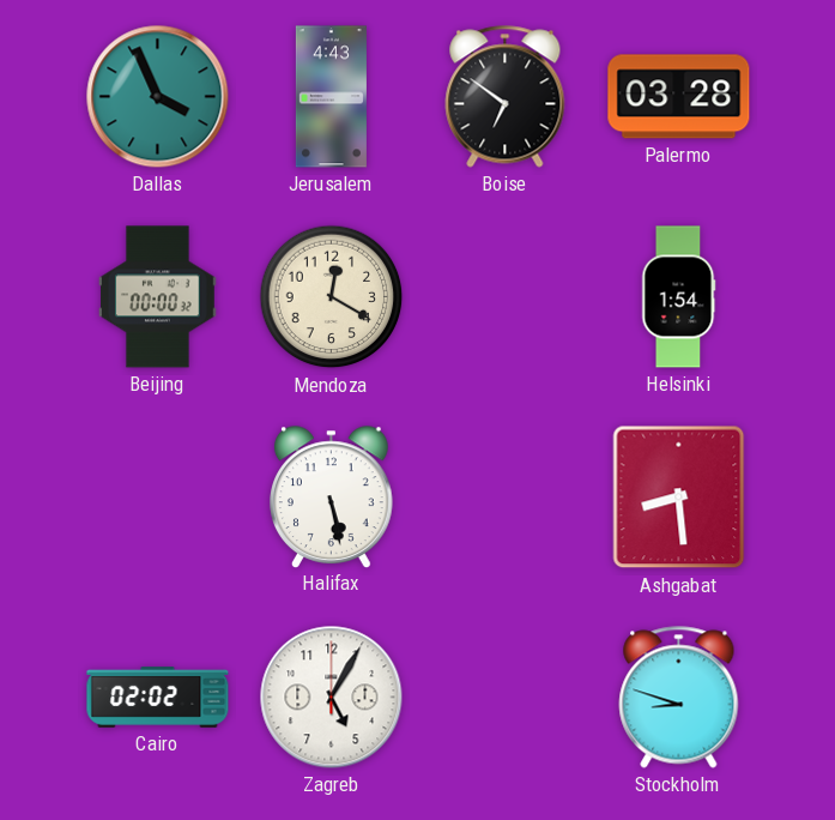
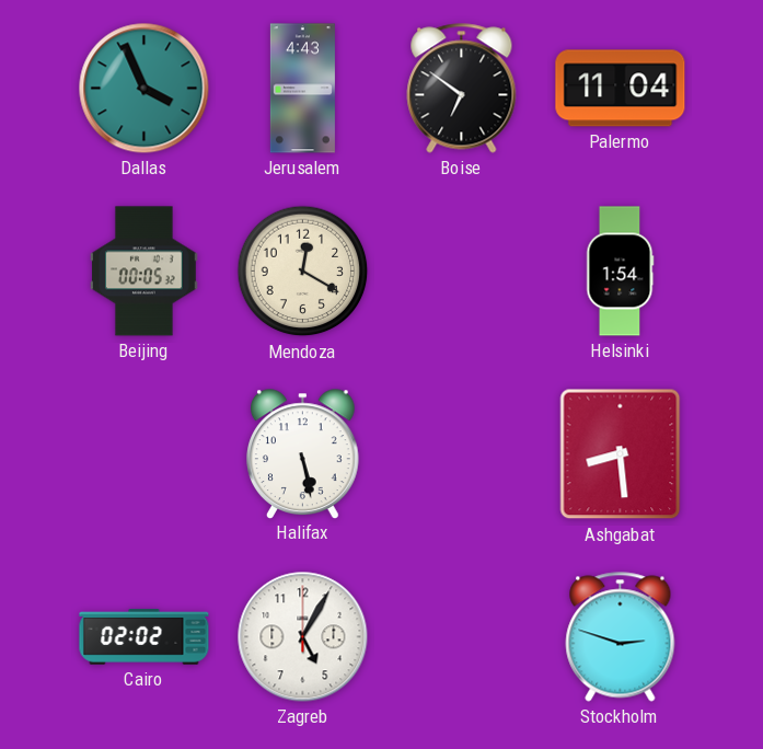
Palermo: 03:28 -> 11:04 (621, 89)
Beijing: 00:00 -> 00:05 (144, 272)
Stockholm: 8:48 -> 2:48 (621, 637)
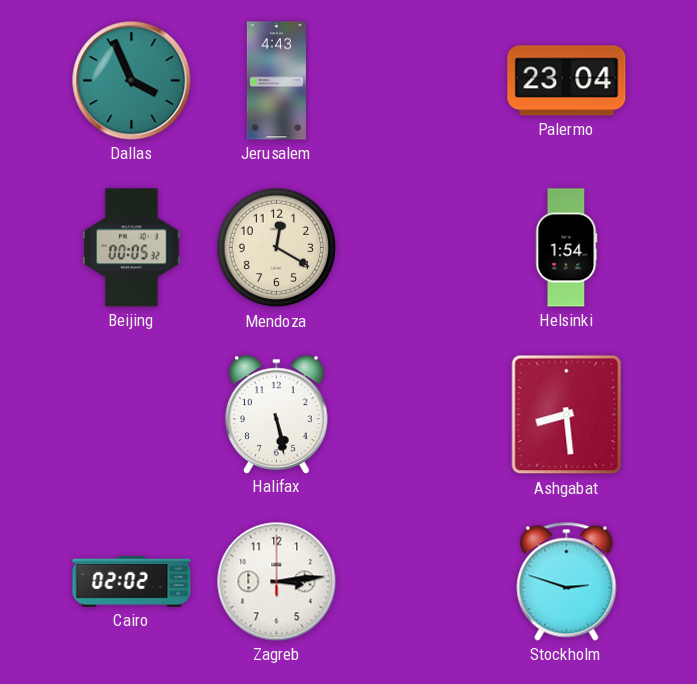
Boise: 6:51 -> none (462, 89)
Palermo: 11:04 -> 23:04 (567, 81)
Zagreb: 5:05 -> 3:14 (277, 582)
